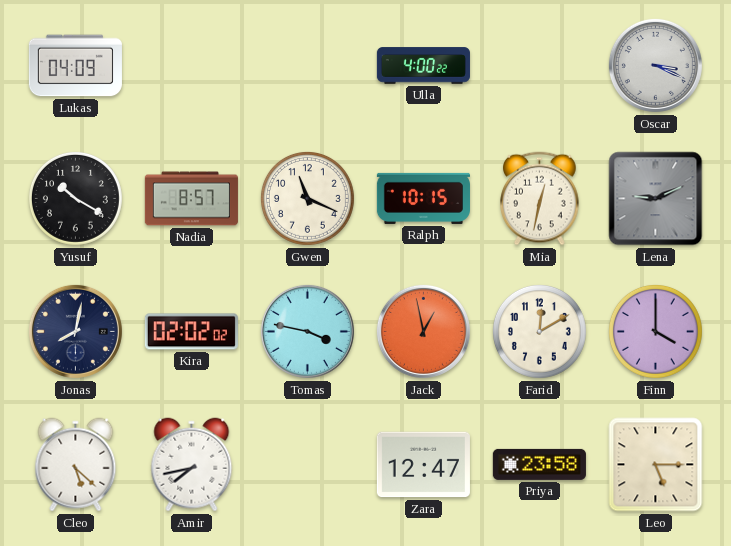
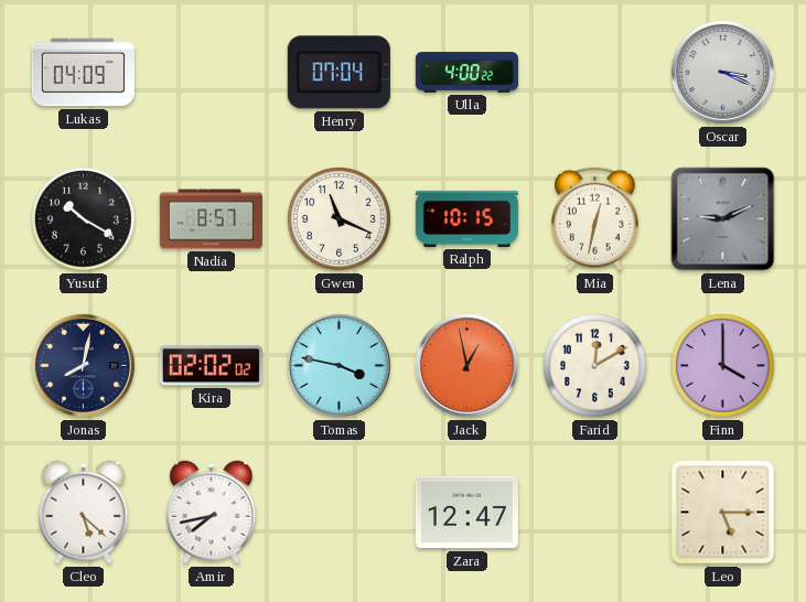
Henry: none -> 07:04 (338, 73)
Priya: 23:58 -> none (539, 464)
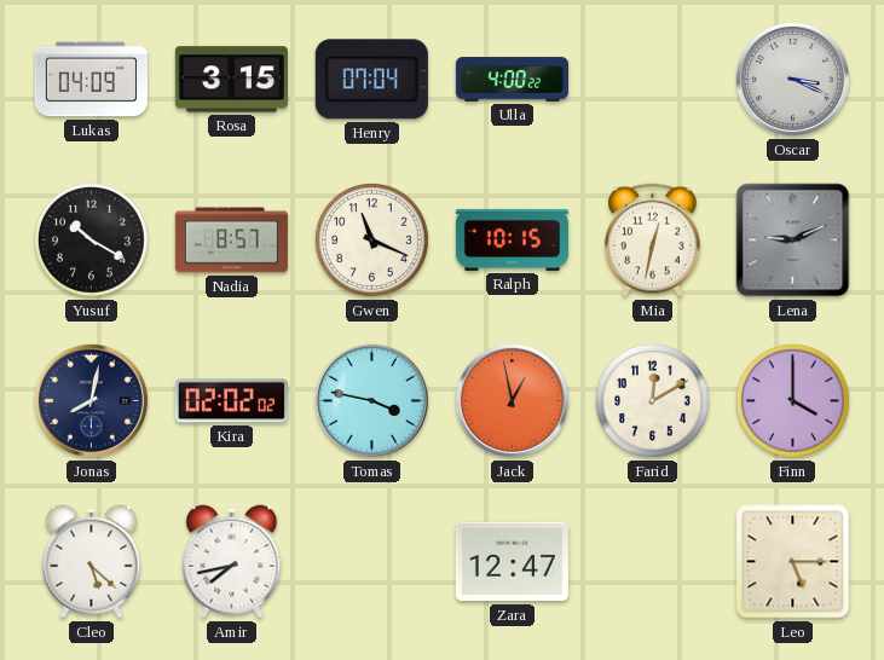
Rosa: none -> 3:15 (231, 80)
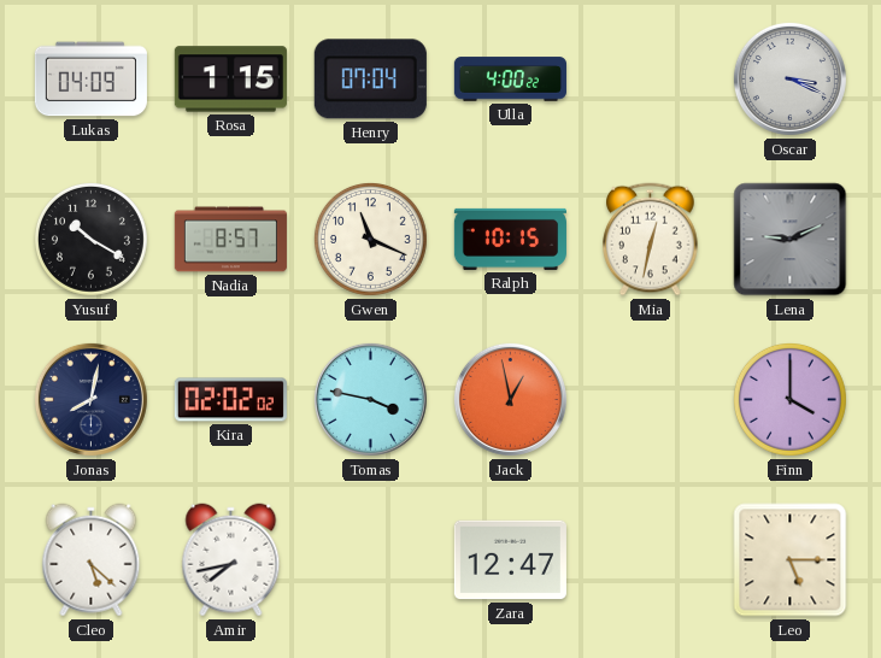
Rosa: 3:15 -> 1:15 (230, 80)
Farid: 12:10 -> none (652, 400)
